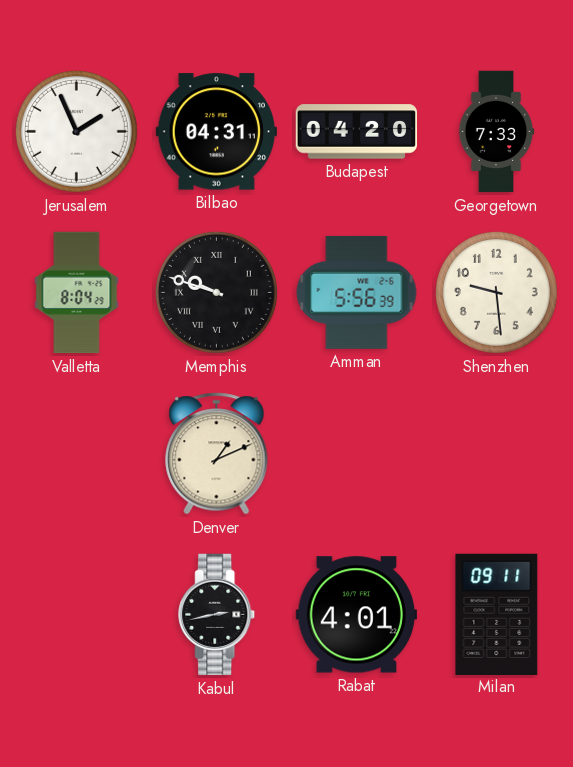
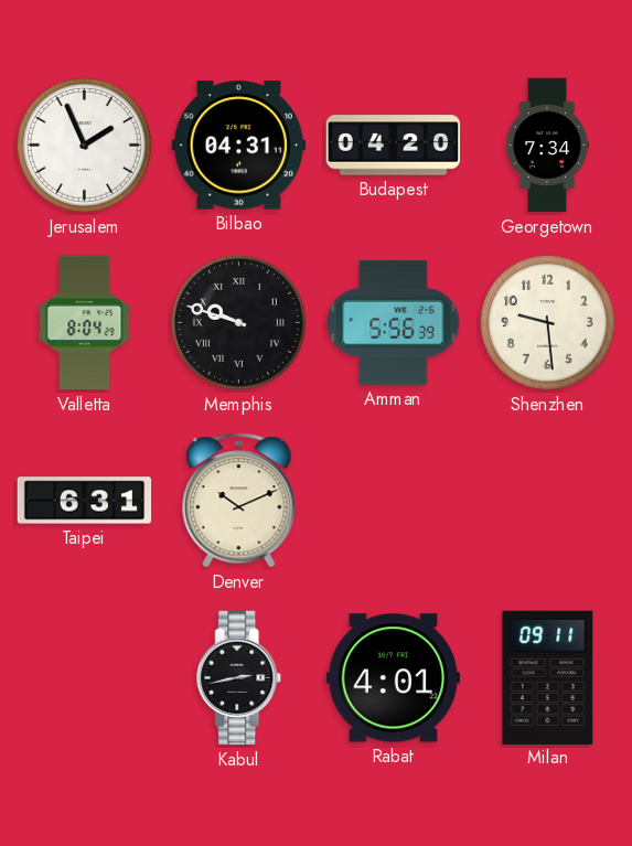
Georgetown: 7:33 -> 7:34 (547, 146)
Taipei: none -> 6:31 (85, 501)
Denver: 1:11 -> 10:11 (239, 501)
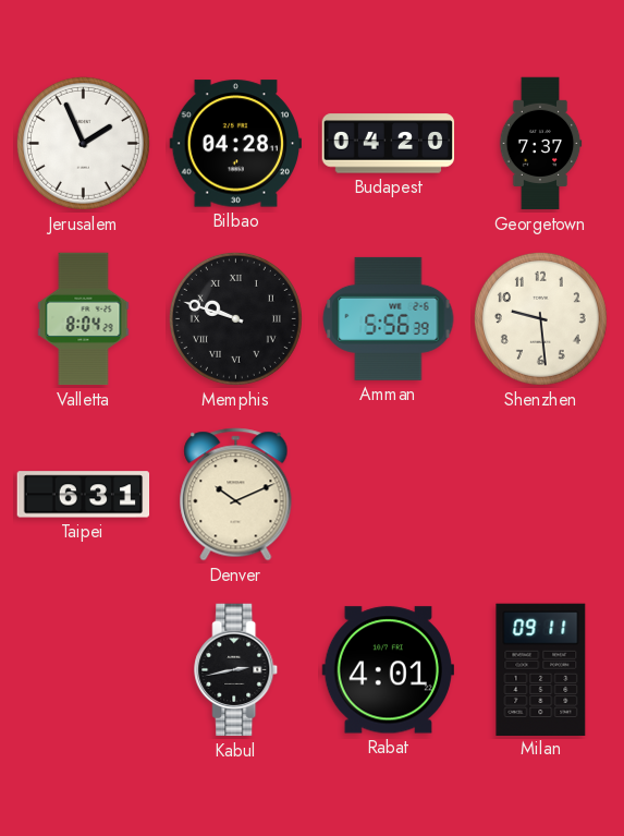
Bilbao: 04:31 -> 04:28 (235, 144)
Georgetown: 7:34 -> 7:37 (540, 144)
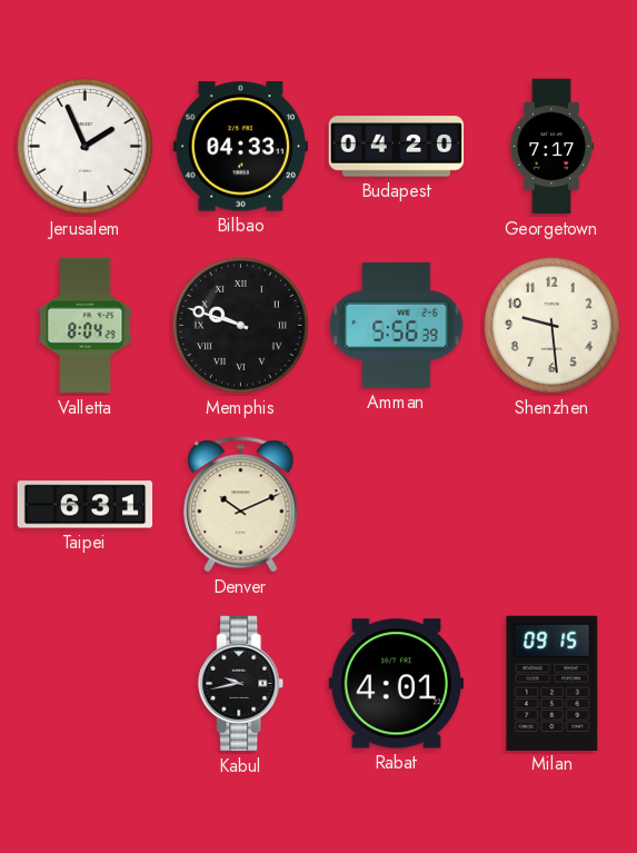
Bilbao: 04:28 -> 04:33 (240, 147)
Georgetown: 7:37 -> 7:17 (551, 147)
Kabul: 2:43 -> 9:43 (241, 684)
Milan: 09:11 -> 09:15 (553, 683)
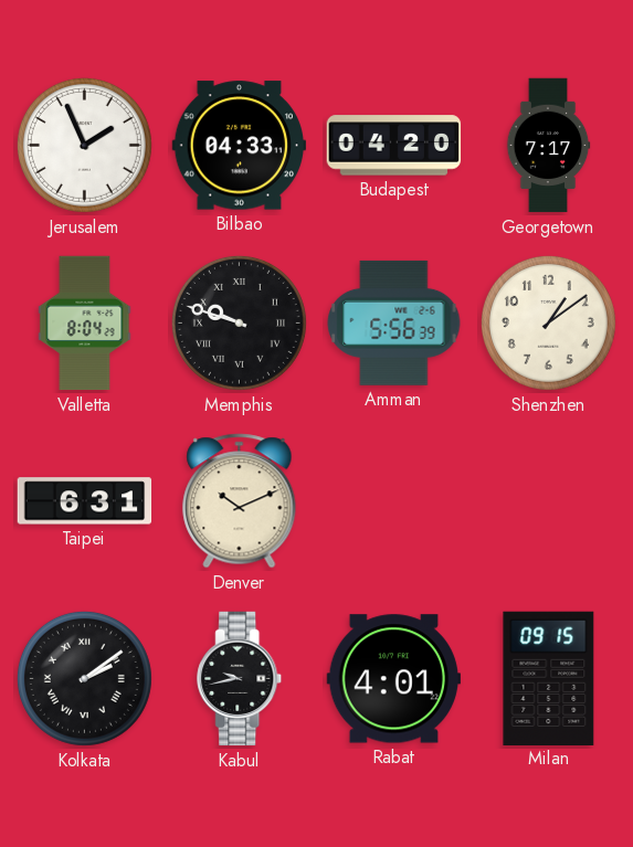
Shenzhen: 9:29 -> 1:09 (548, 322)
Kolkata: none -> 2:09 (84, 678)
